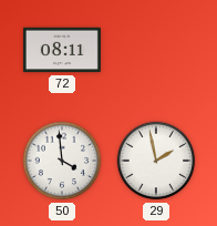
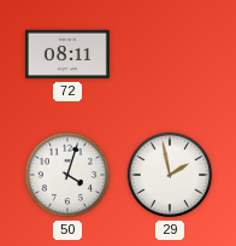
50: 3:59 -> 4:03 (67, 175)
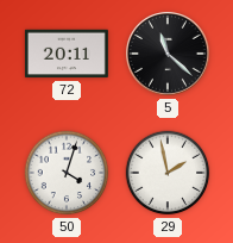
72: 08:11 -> 20:11 (67, 54)
5: none -> 11:22 (169, 55)
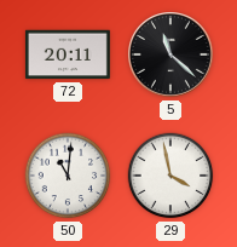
50: 4:03 -> 11:01 (68, 176)
29: 1:58 -> 3:58 (170, 176)
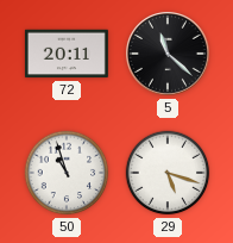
50: 11:01 -> 10:57 (67, 173)
29: 3:58 -> 5:18 (168, 173)
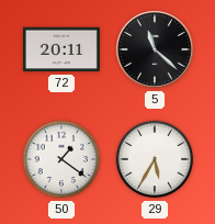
50: 10:57 -> 1:21 (61, 159)
29: 5:18 -> 5:35 (155, 159)
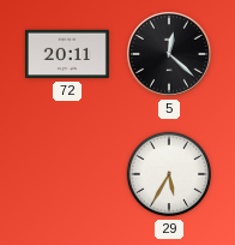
5: 11:22 -> 12:22 (170, 55)
50: 1:21 -> none (61, 159)
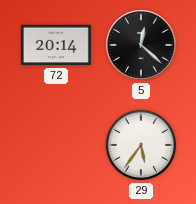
72: 20:11 -> 20:14 (56, 45)
29: 5:35 -> 5:36 (141, 145)
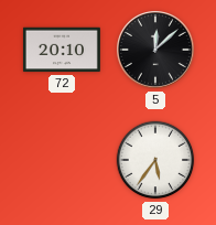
72: 20:14 -> 20:10 (62, 50)
5: 12:22 -> 12:08 (156, 51)
